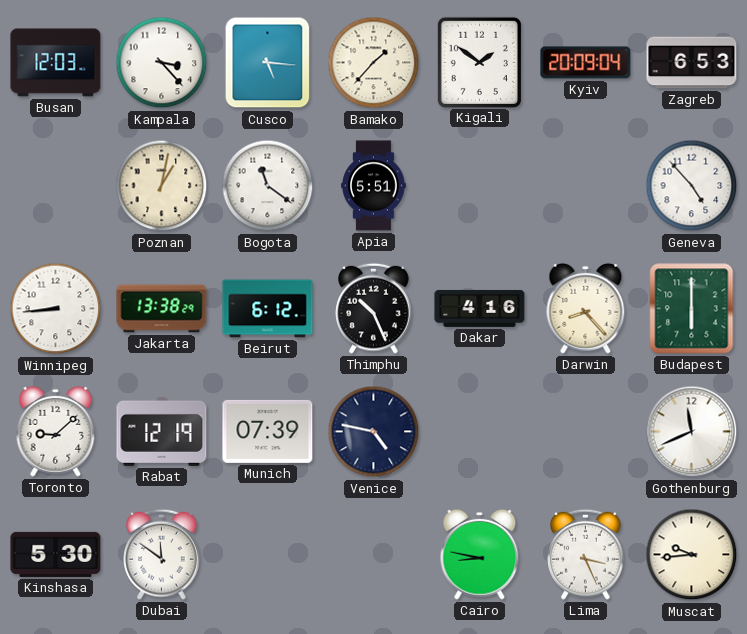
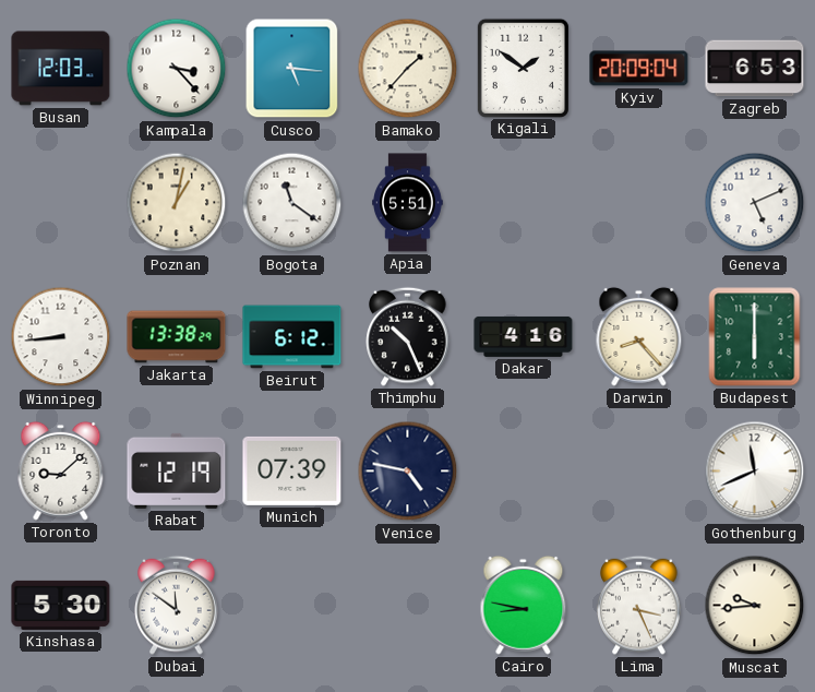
Geneva: 4:53 -> 5:11 (755, 203)
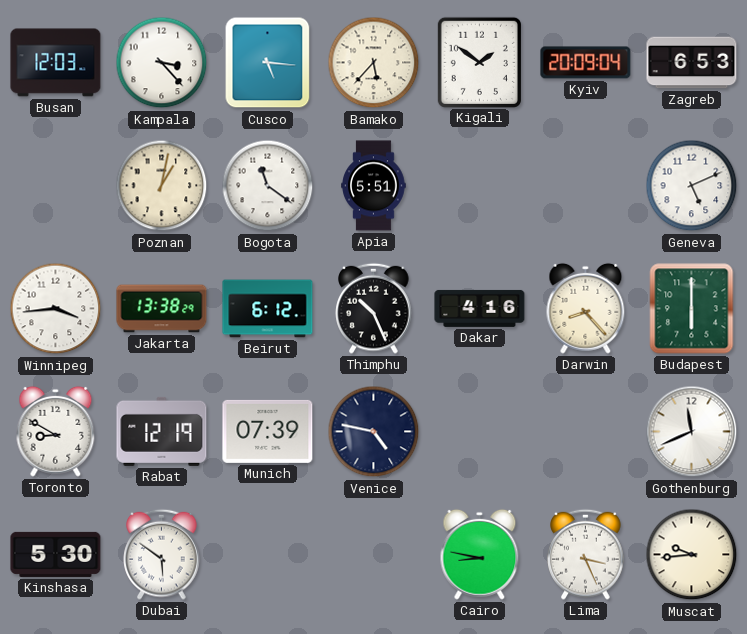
Bamako: 1:37 -> 5:37 (374, 63)
Winnipeg: 8:44 -> 3:44 (56, 309)
Toronto: 9:08 -> 8:50 (56, 431)
Dubai: 11:51 -> 5:51 (162, 554)
